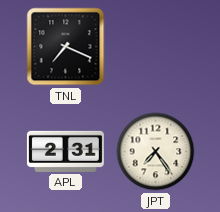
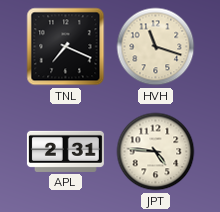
HVH: none -> 11:18 (156, 47)
JPT: 7:24 -> 4:46 (156, 152)
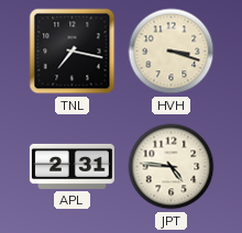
TNL: 7:19 -> 7:17 (73, 52)
HVH: 11:18 -> 3:18 (172, 52)
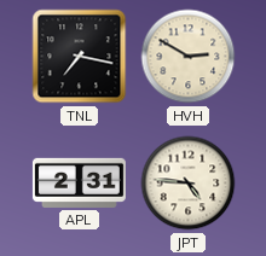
HVH: 3:18 -> 2:50 (189, 57)
